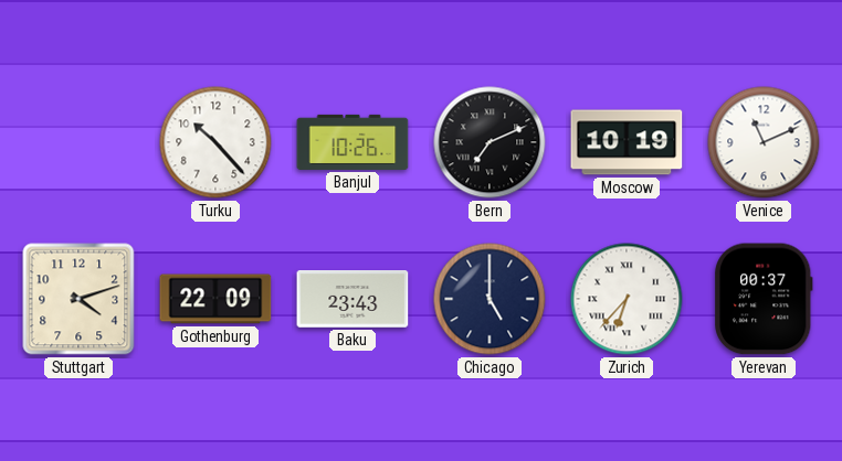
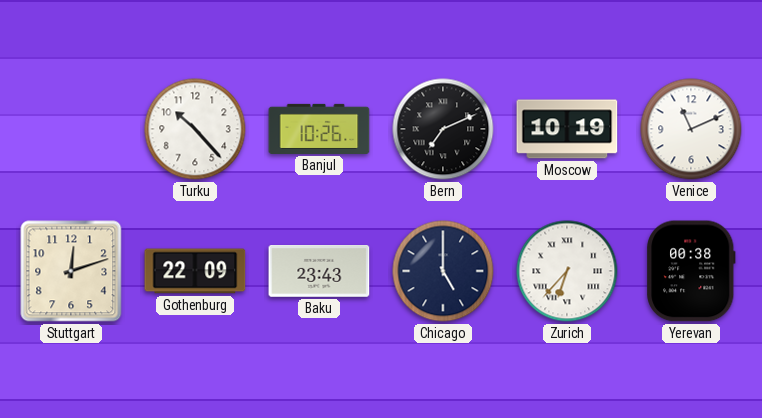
Stuttgart: 4:12 -> 12:12 (71, 271)
Yerevan: 00:37 -> 00:38 (691, 271)
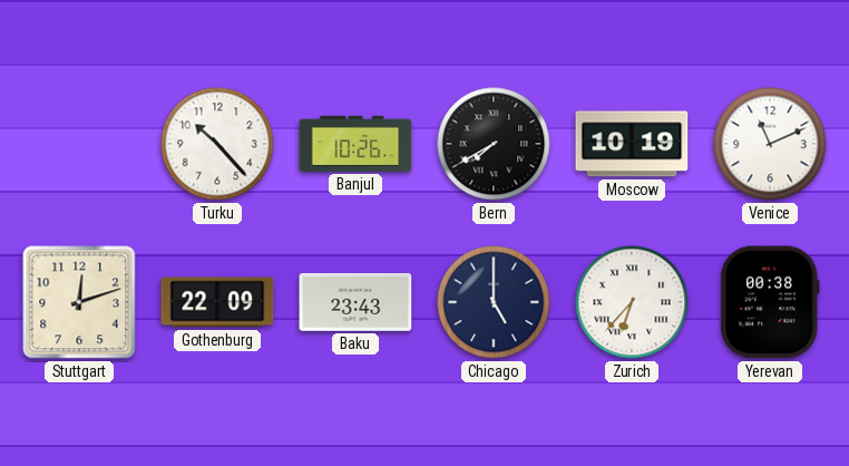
Bern: 7:11 -> 7:40 (494, 144)
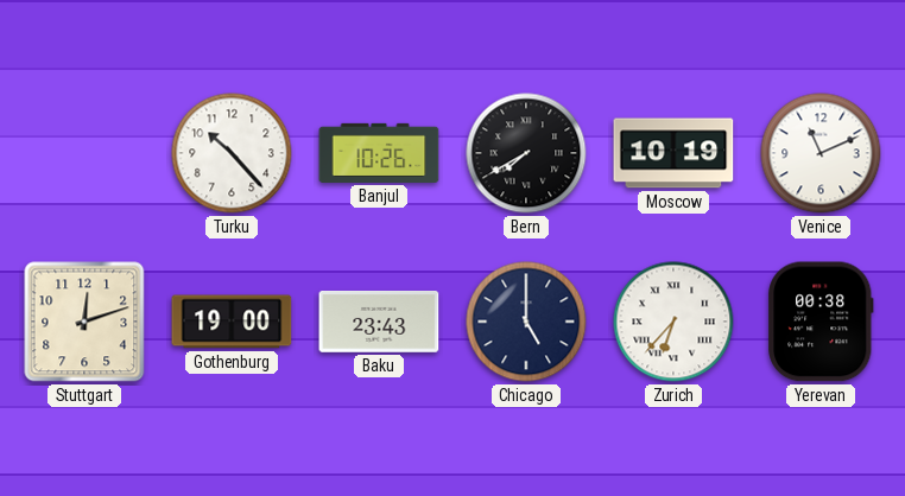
Gothenburg: 22:09 -> 19:00 (232, 322)
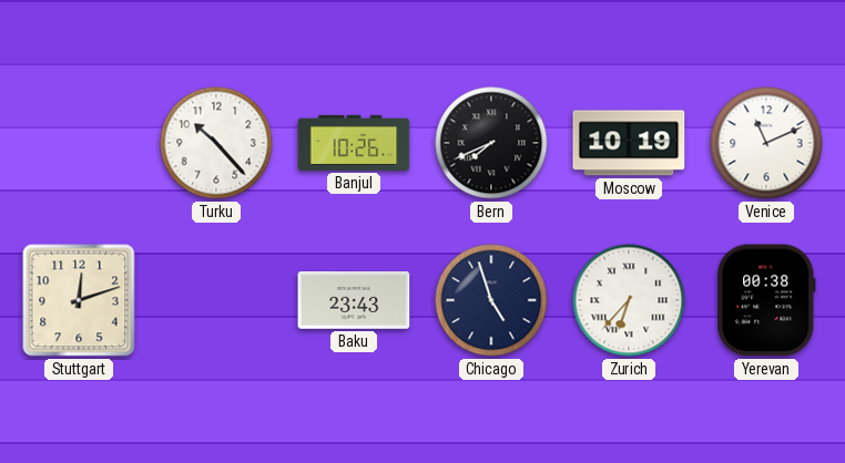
Bern: 7:40 -> 7:41 (491, 143)
Gothenburg: 19:00 -> none (232, 322)
Chicago: 5:00 -> 4:57 (491, 300)
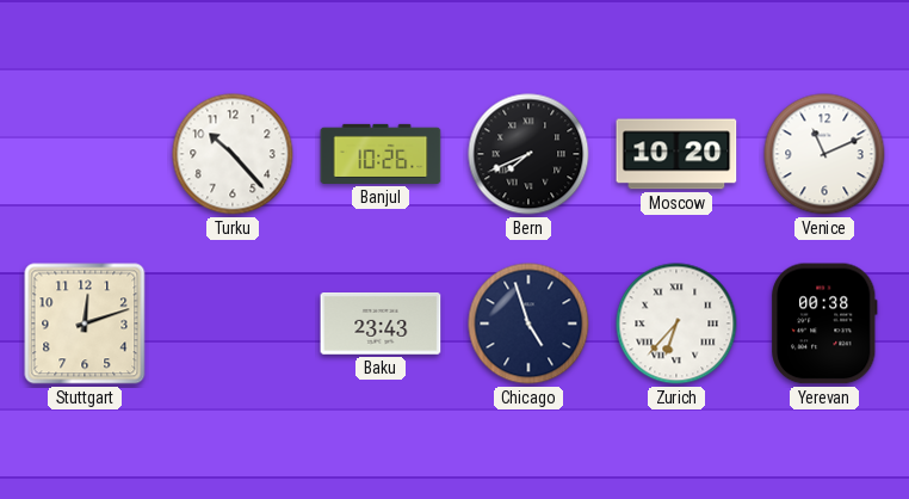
Moscow: 10:19 -> 10:20 (676, 154)
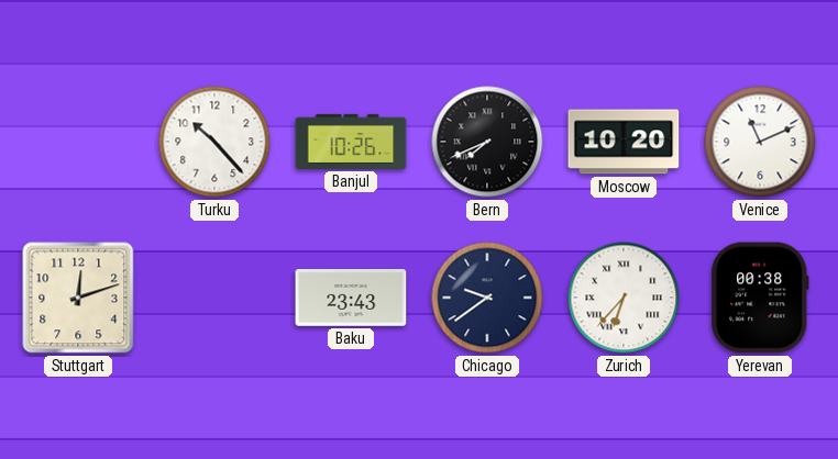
Chicago: 4:57 -> 9:39 (487, 298)
